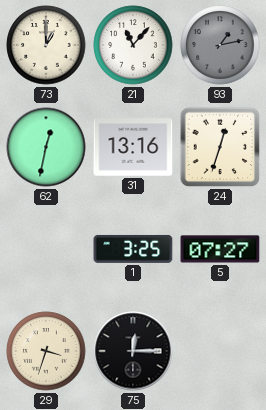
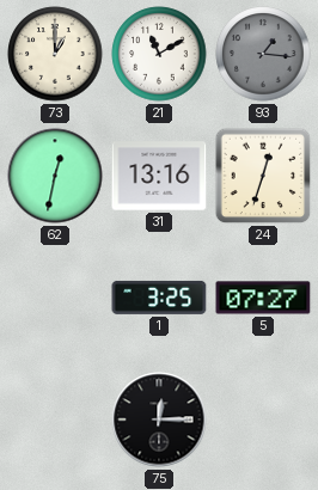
21: 11:07 -> 11:10 (159, 54)
93: 1:13 -> 1:16 (263, 54)
29: 3:33 -> none (46, 351)
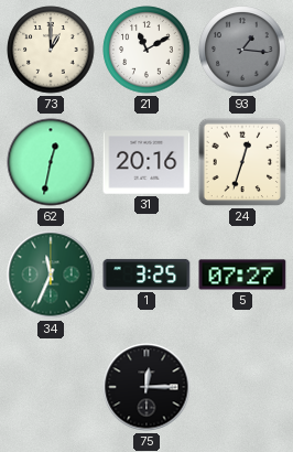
31: 13:16 -> 20:16 (146, 162)
34: none -> 11:34 (51, 275)
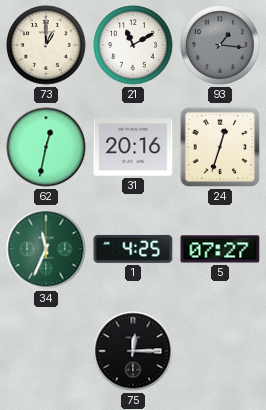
1: 3:25 -> 4:25 (133, 249)
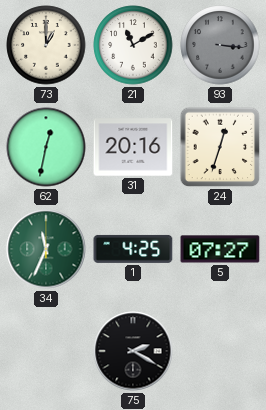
93: 1:16 -> 3:16 (220, 45)
75: 12:15 -> 2:20 (133, 351)
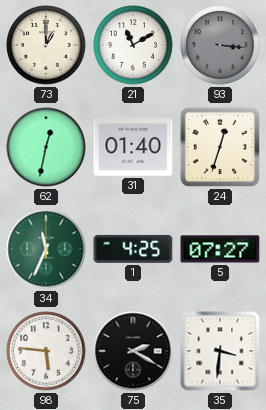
31: 20:16 -> 01:40 (133, 147)
98: none -> 5:46 (46, 351)
35: none -> 3:31 (220, 351)
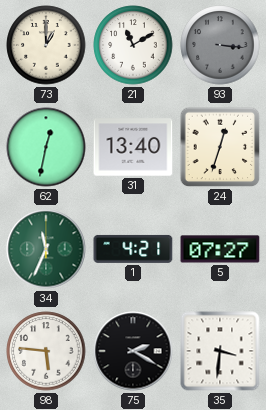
31: 01:40 -> 13:40 (133, 147)
1: 4:25 -> 4:21 (133, 249)
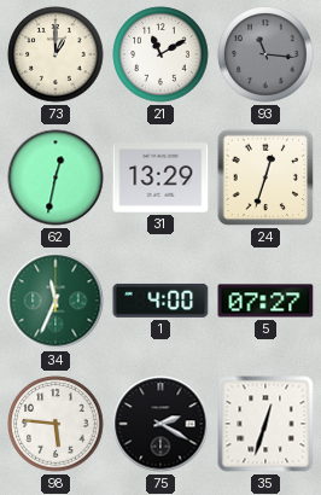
93: 3:16 -> 11:16 (265, 54)
31: 13:40 -> 13:29 (160, 177)
1: 4:21 -> 4:00 (160, 301)
35: 3:31 -> 12:33 (265, 424)
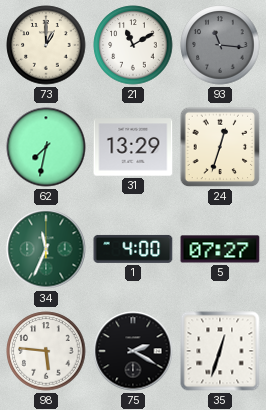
62: 12:32 -> 7:32 (46, 147)
